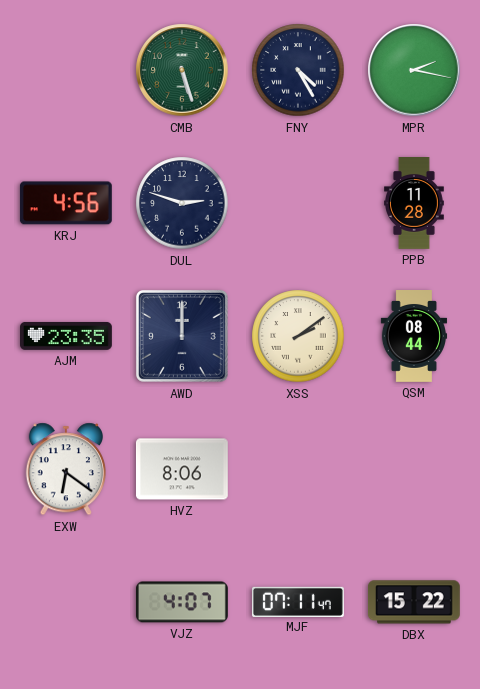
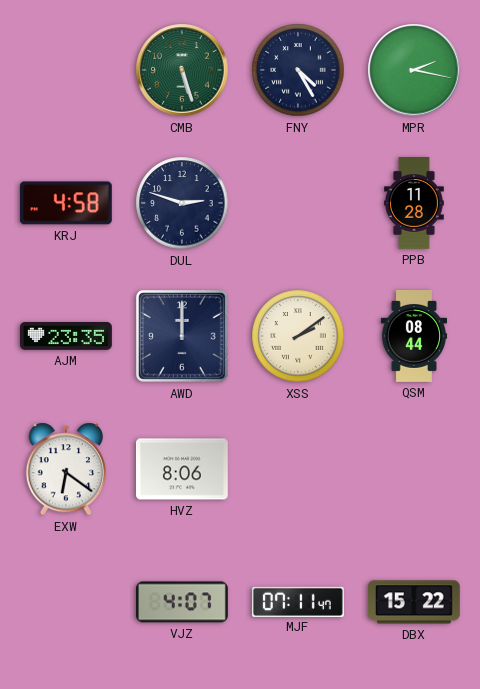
KRJ: 4:56 -> 4:58 (66, 203)
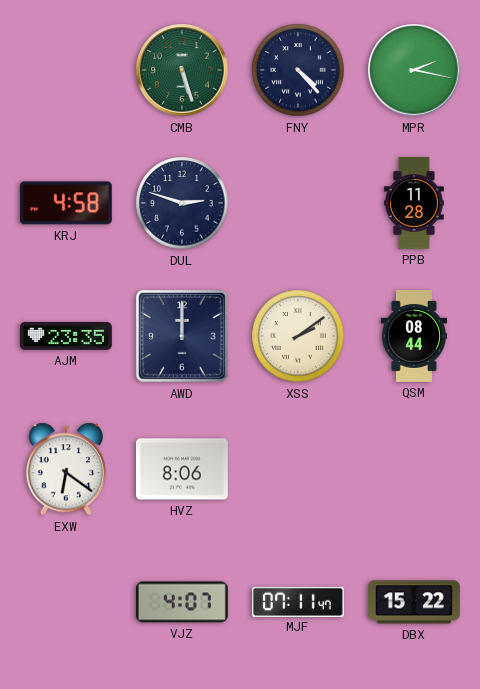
FNY: 4:25 -> 4:23 (298, 70)
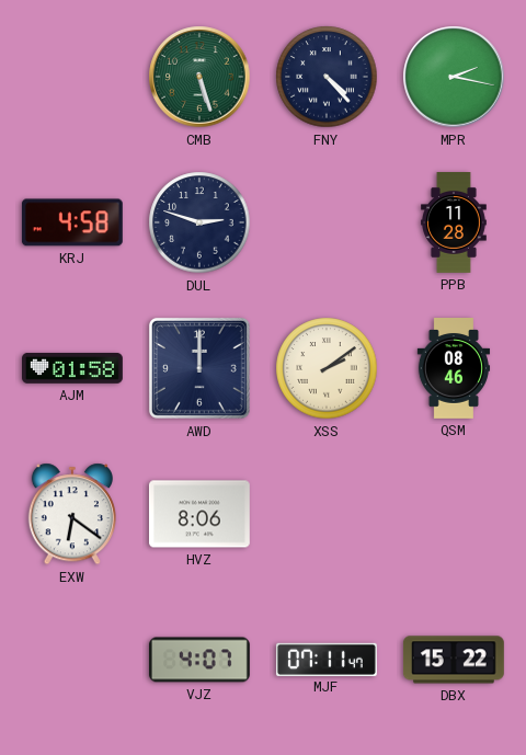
AJM: 23:35 -> 01:58 (73, 368)
QSM: 08:44 -> 08:46 (454, 369)
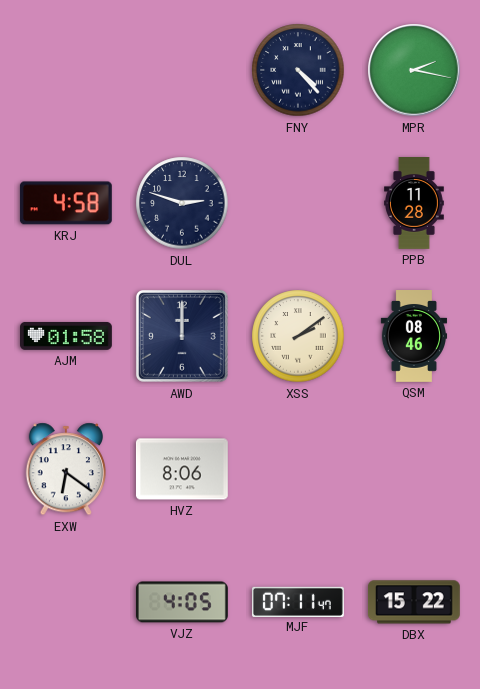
CMB: 5:27 -> none (199, 77)
VJZ: 4:07 -> 4:05 (182, 602)
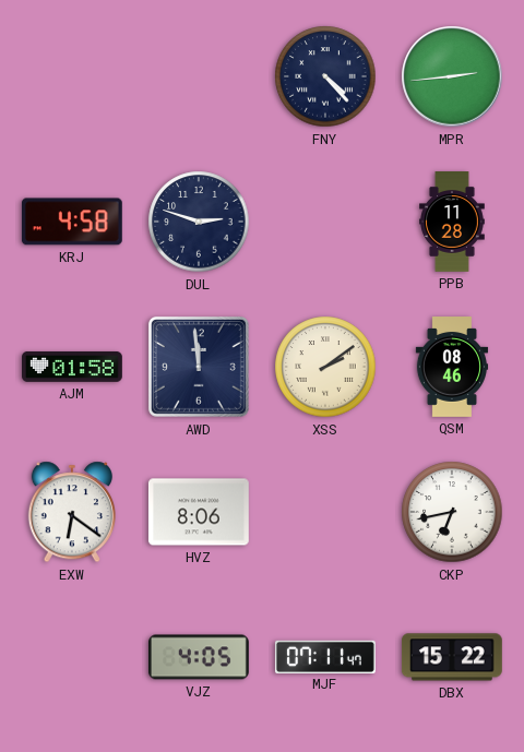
MPR: 2:17 -> 2:44 (452, 76)
AWD: 12:00 -> 11:59 (199, 367)
CKP: none -> 6:43 (452, 512)
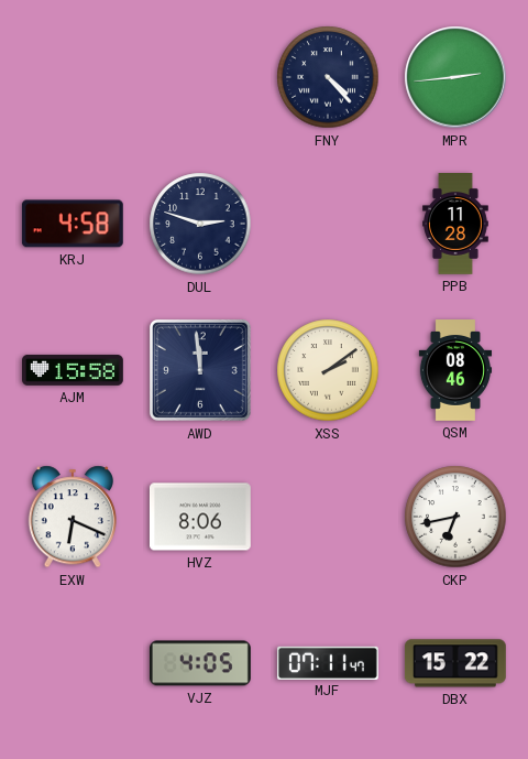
AJM: 01:58 -> 15:58 (74, 370)
EXW: 6:21 -> 6:19 (73, 517)
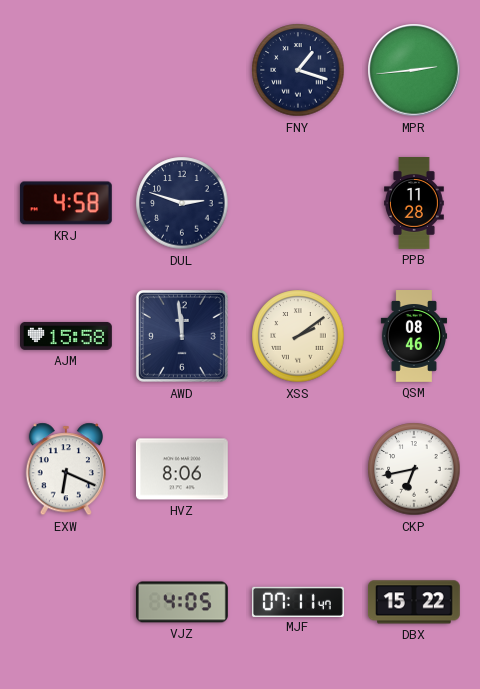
FNY: 4:23 -> 1:18 (298, 70)
